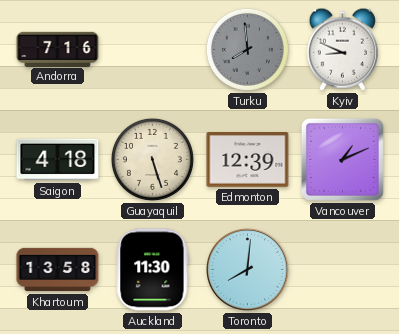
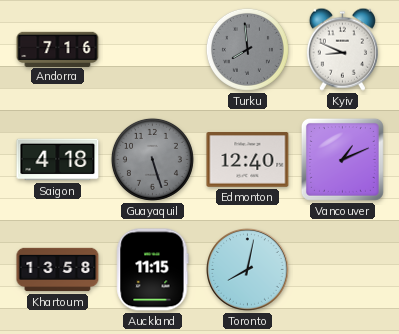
Guayaquil dial: cream -> grey (152, 159)
Edmonton: 12:39 -> 12:40 (248, 160)
Auckland: 11:30 -> 11:15 (153, 270)
Toronto: 8:01 -> 8:02 (248, 270)
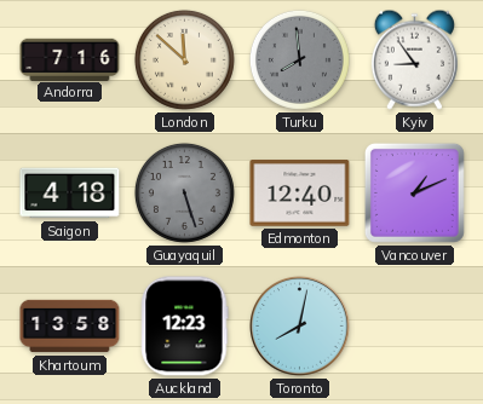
London: none -> 11:52 (184, 59)
Kyiv: 8:49 -> 8:54 (414, 59)
Auckland: 11:15 -> 12:23 (185, 327)
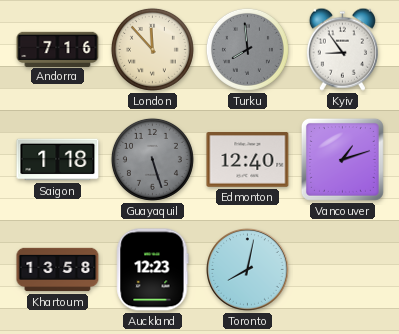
London: 11:52 -> 11:53 (152, 49)
Saigon: 4:18 -> 1:18 (58, 160)
Vancouver: 1:11 -> 1:12 (342, 159)
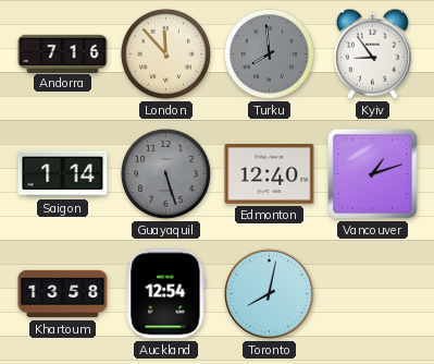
Saigon: 1:18 -> 1:14 (63, 174)
Auckland: 12:23 -> 12:54 (166, 294)
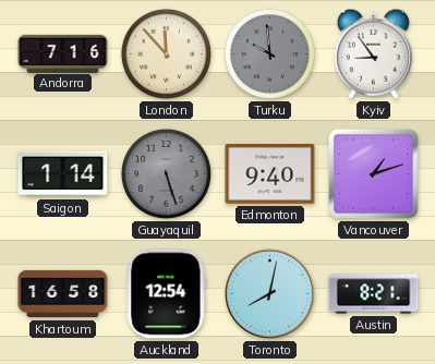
Turku: 7:59 -> 9:59 (269, 53)
Edmonton: 12:40 -> 9:40 (270, 174)
Khartoum: 13:58 -> 16:58 (63, 294)
Austin: none -> 8:21 (374, 294)
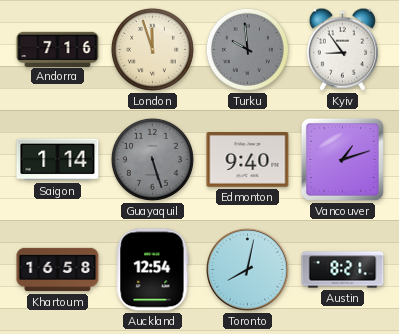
London: 11:53 -> 11:57 (152, 49)
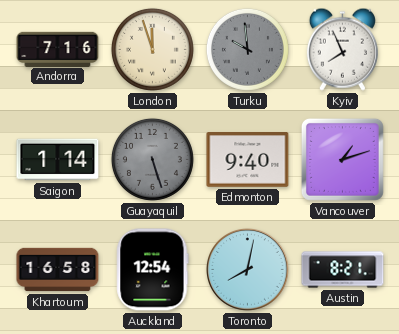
Kyiv: 8:54 -> 7:56 (342, 49)
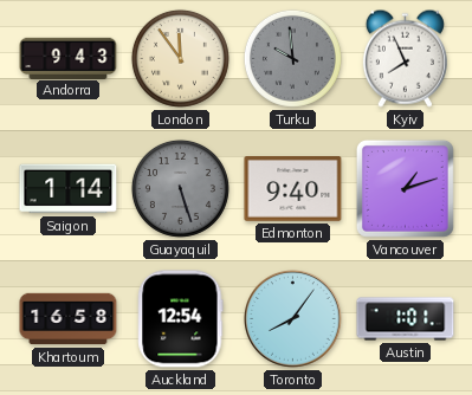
Andorra: 7:16 -> 9:43 (69, 58)
London: 11:57 -> 11:54 (180, 58)
Toronto: 8:02 -> 8:06 (293, 319)
Austin: 8:21 -> 1:01 (406, 319)
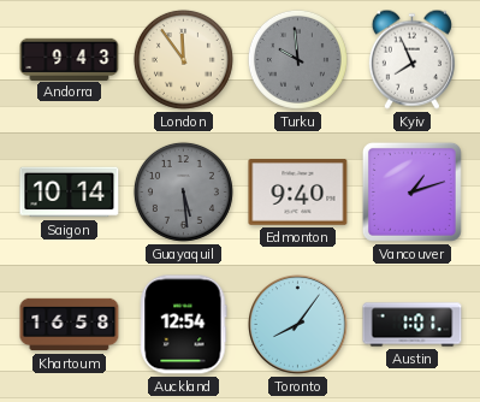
Saigon: 1:14 -> 10:14 (70, 193)
Guayaquil: 5:27 -> 5:29 (183, 191)
